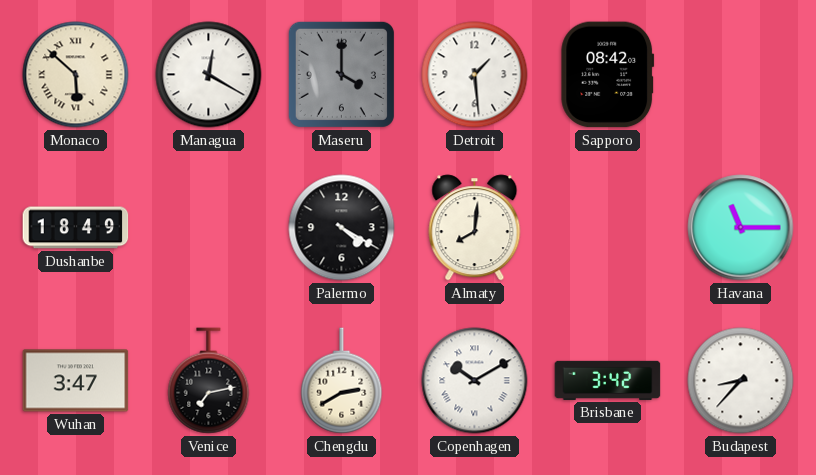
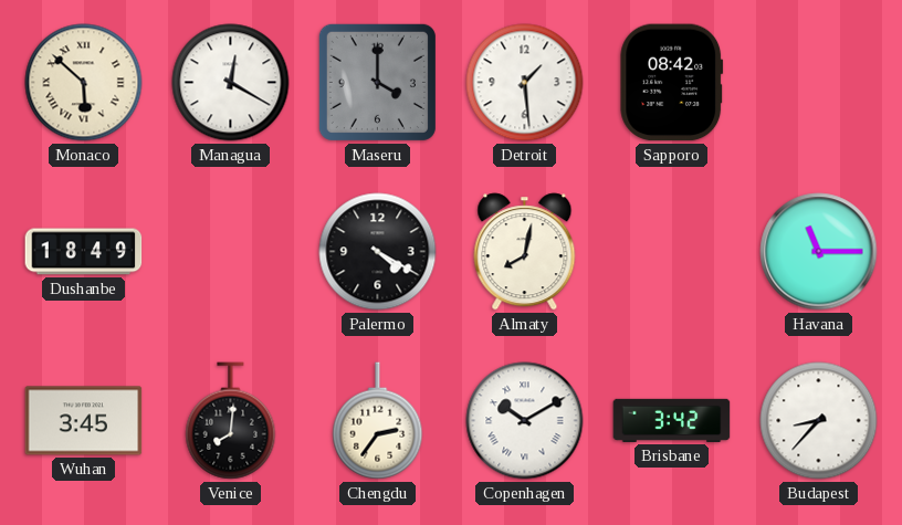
Almaty: 8:01 -> 8:02 (525, 252)
Wuhan: 3:47 -> 3:45 (84, 421)
Venice: 7:13 -> 8:01 (231, 421)
Chengdu: 2:40 -> 2:36 (378, 421)
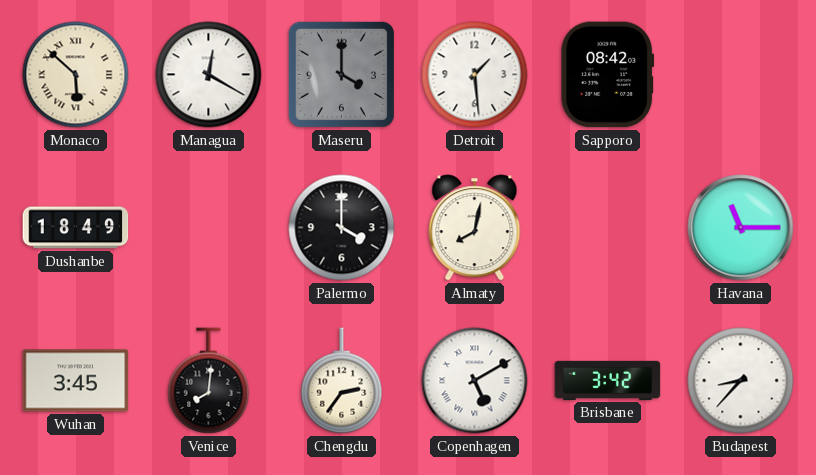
Palermo: 4:20 -> 4:00 (342, 228)
Copenhagen: 10:10 -> 5:10 (475, 381)
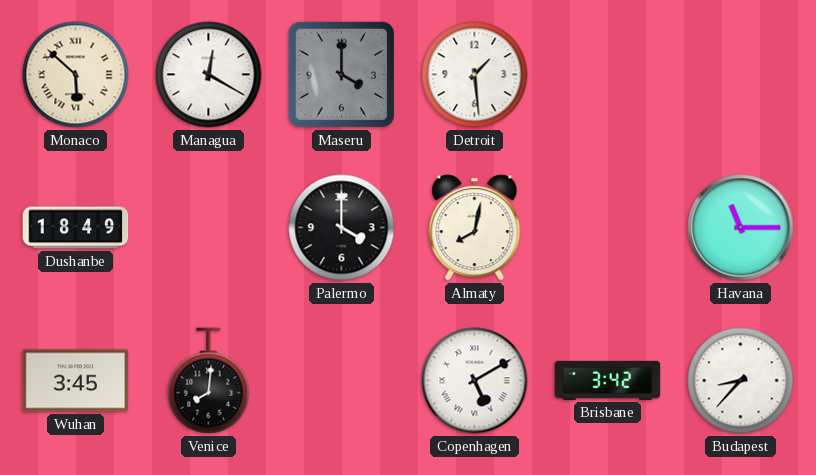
Sapporo: 08:42 -> none (608, 75)
Chengdu: 2:36 -> none (342, 381)
